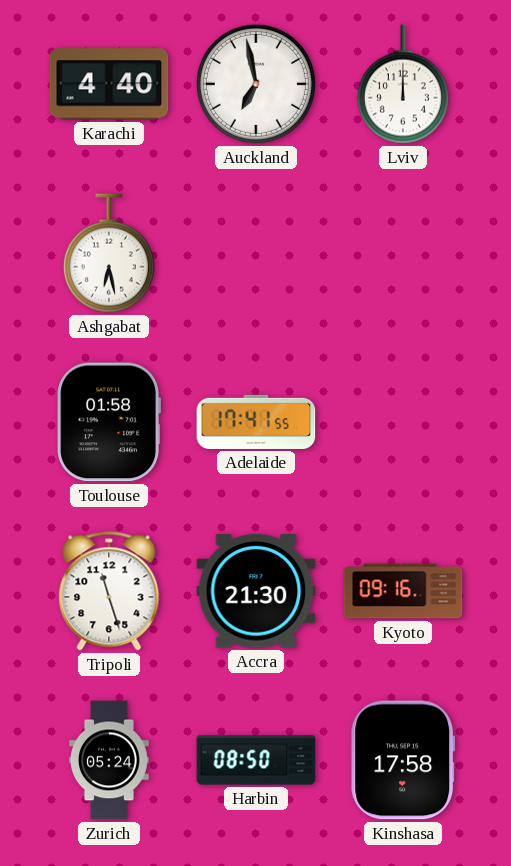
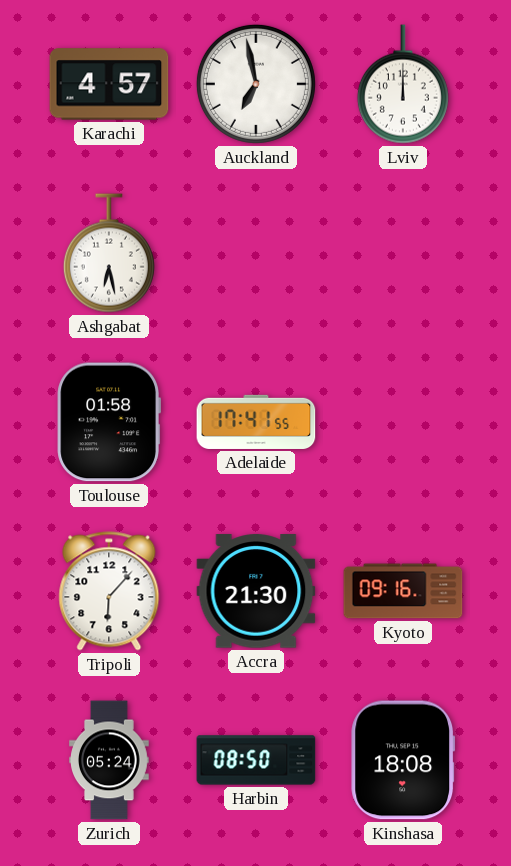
Karachi: 4:40 -> 4:57 (109, 84)
Tripoli: 11:27 -> 6:07 (109, 591)
Kinshasa: 17:58 -> 18:08 (403, 760)
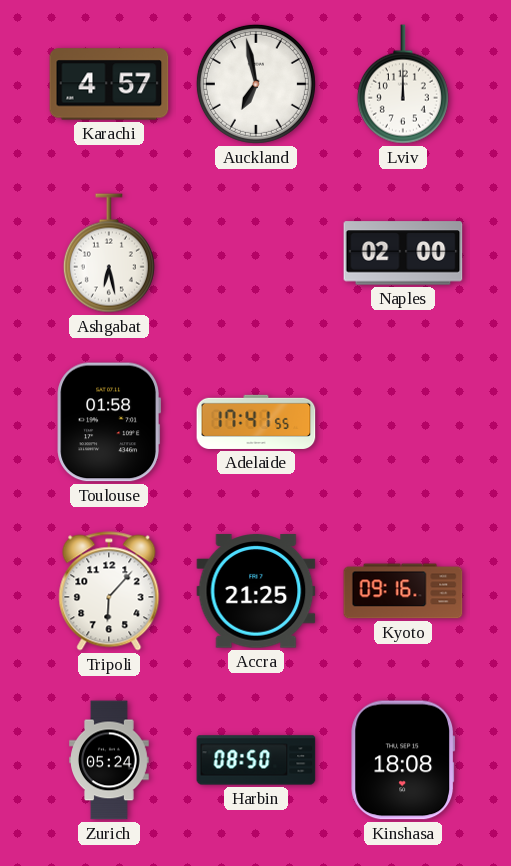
Naples: none -> 02:00 (403, 253)
Accra: 21:30 -> 21:25 (256, 591)
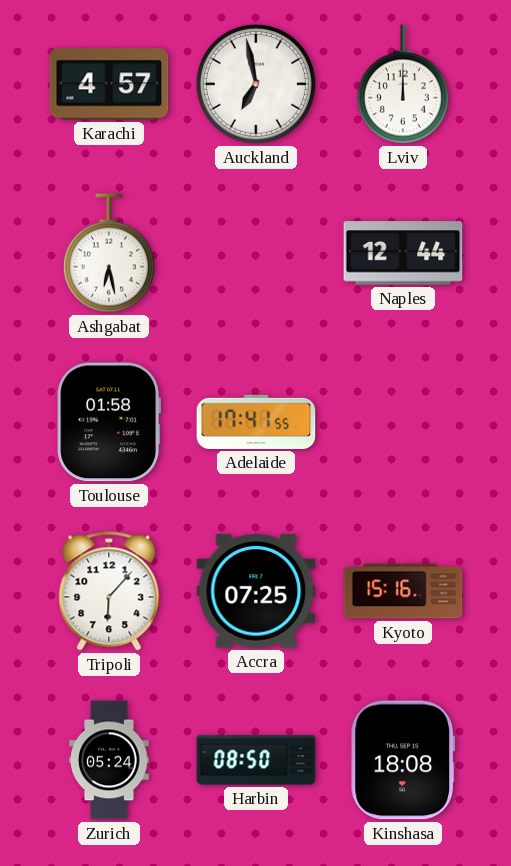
Naples: 02:00 -> 12:44 (403, 253)
Accra: 21:25 -> 07:25 (256, 591)
Kyoto: 09:16 -> 15:16 (403, 591)
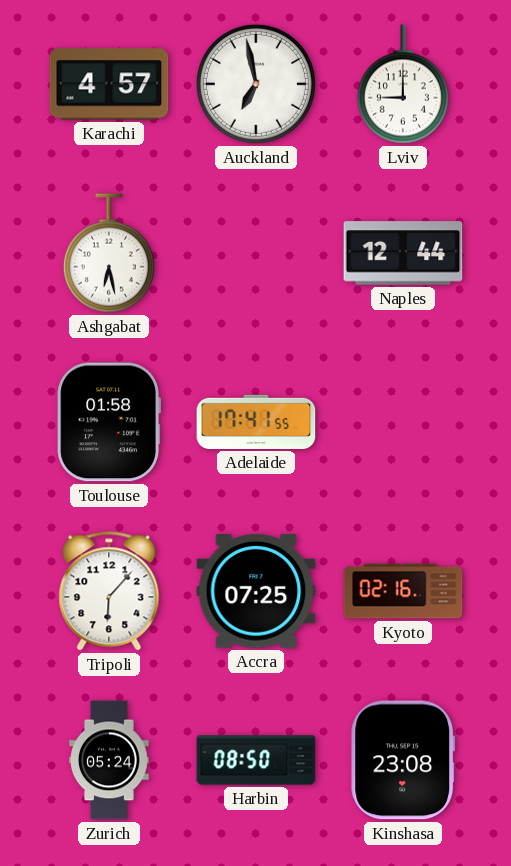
Lviv: 12:00 -> 9:00 (403, 84)
Kyoto: 15:16 -> 02:16 (403, 591)
Kinshasa: 18:08 -> 23:08 (403, 760)
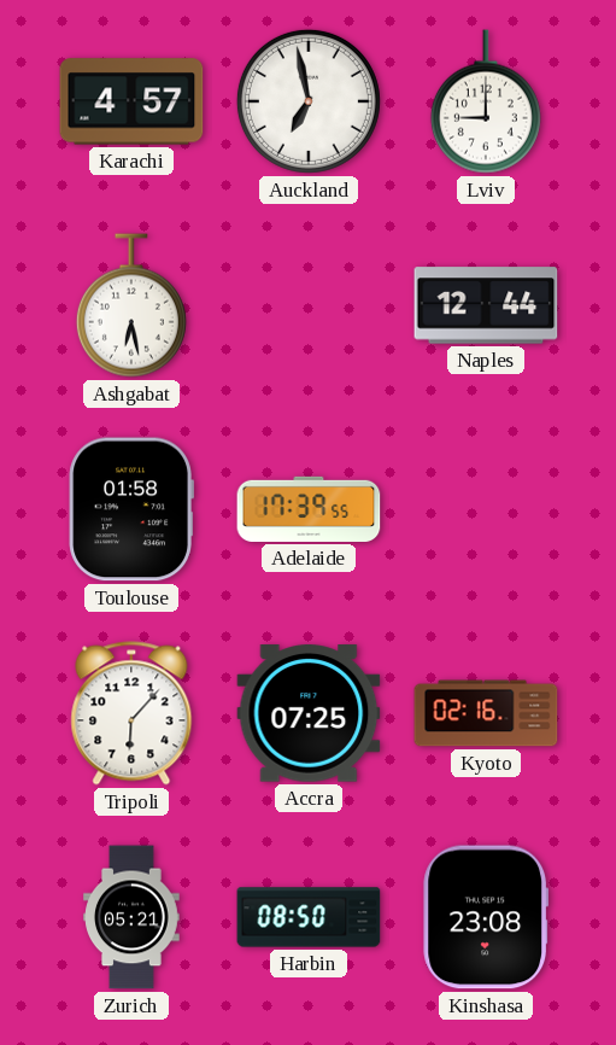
Adelaide: 17:41 -> 17:39 (309, 509)
Zurich: 05:24 -> 05:21 (133, 917)
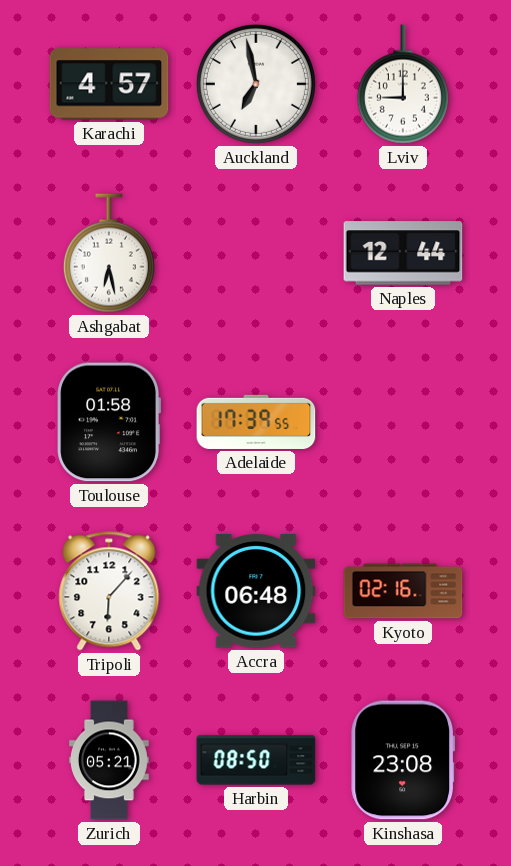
Accra: 07:25 -> 06:48 (256, 591)
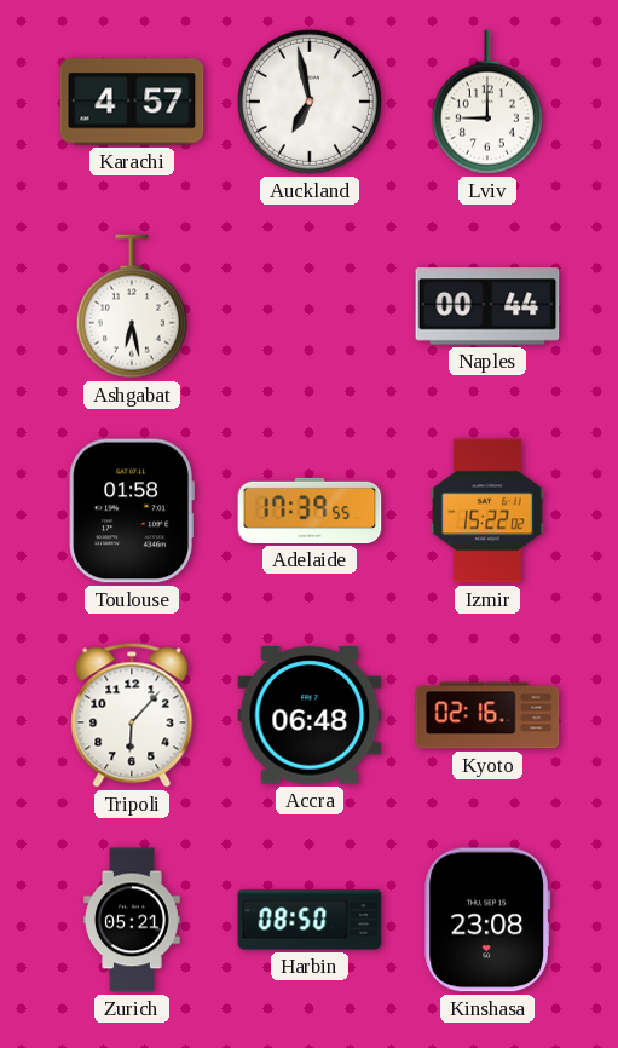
Naples: 12:44 -> 00:44 (487, 306)
Izmir: none -> 15:22 (487, 511)
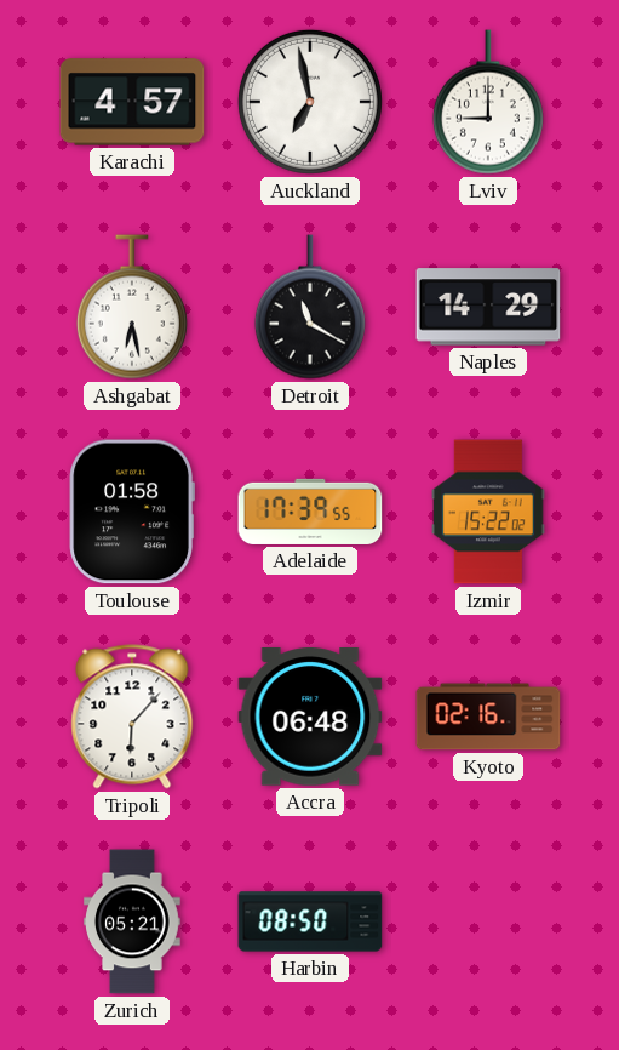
Detroit: none -> 11:20 (310, 307)
Naples: 00:44 -> 14:29 (488, 307)
Kinshasa: 23:08 -> none (487, 920)
